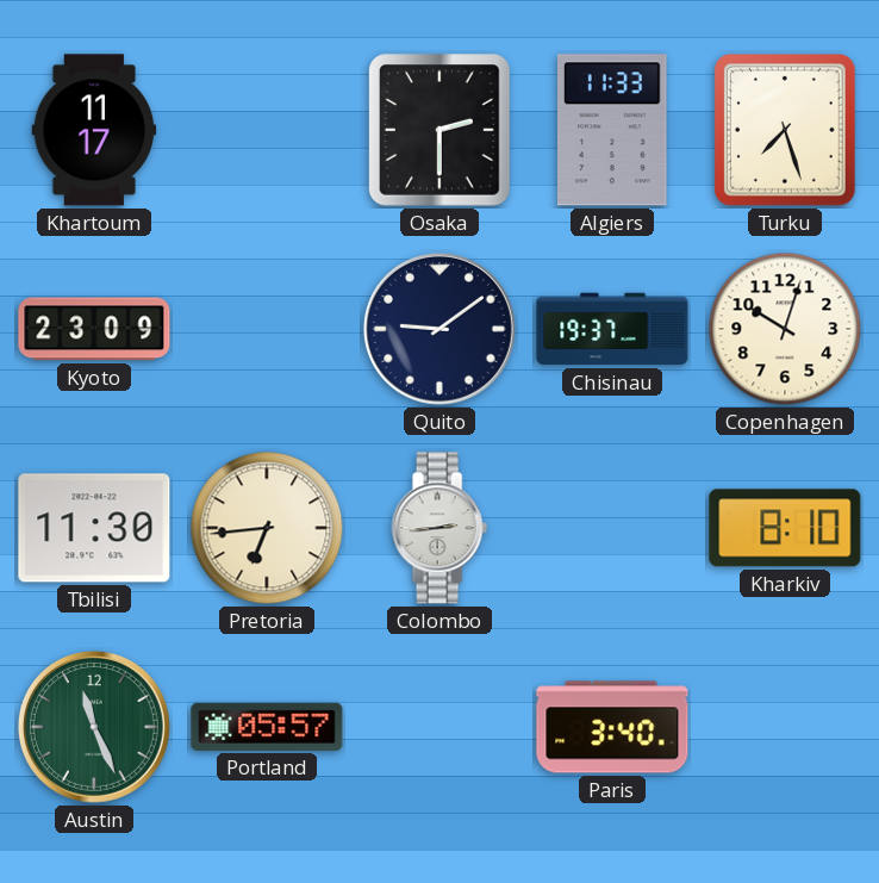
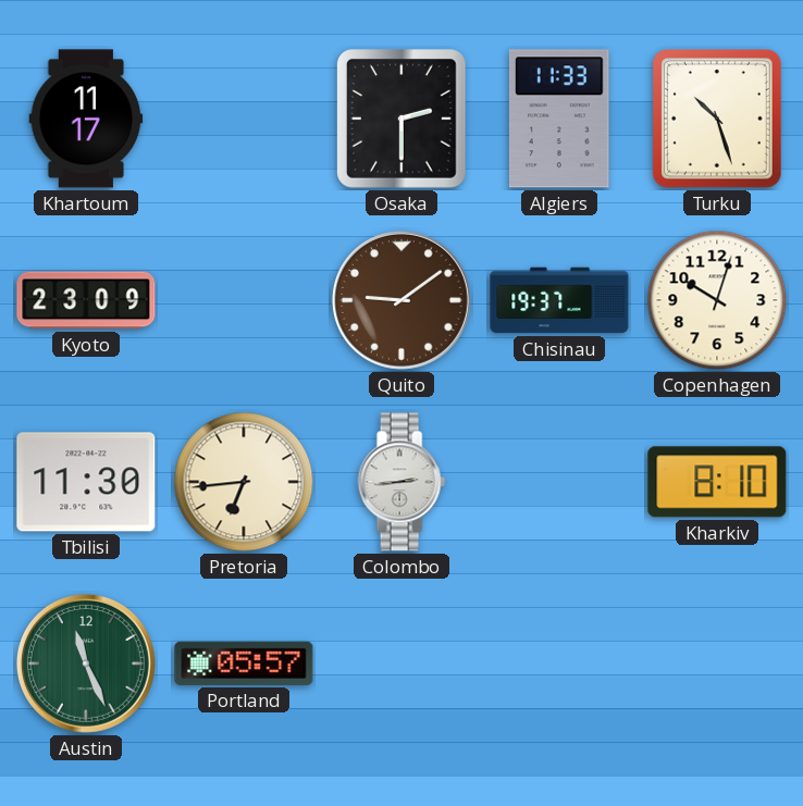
Turku: 7:27 -> 10:27 (718, 119)
Quito dial: navy -> brown (401, 300)
Paris: 3:40 -> none (612, 727)
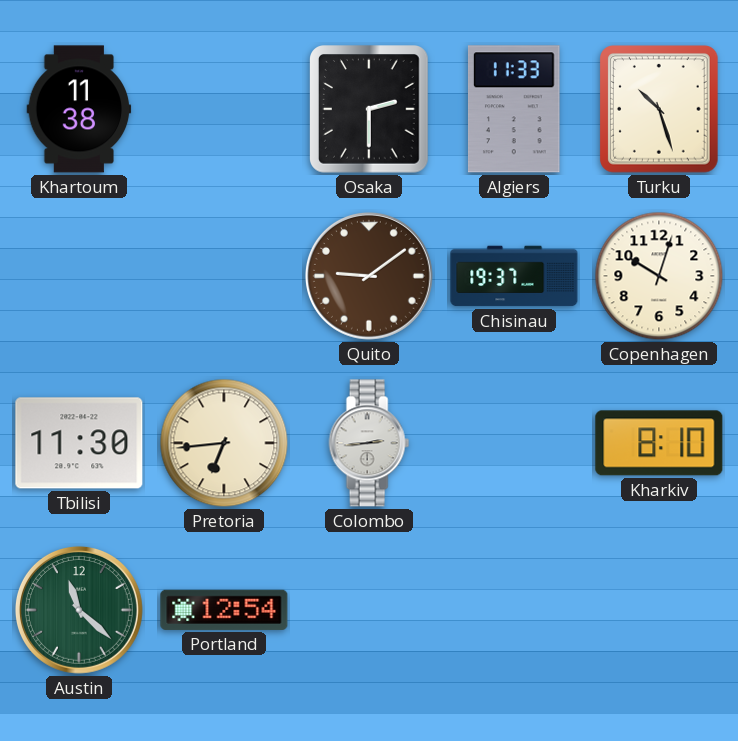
Khartoum: 11:17 -> 11:38 (79, 109)
Kyoto: 23:09 -> none (86, 300)
Austin: 11:26 -> 11:22 (79, 610)
Portland: 05:57 -> 12:54 (224, 610)
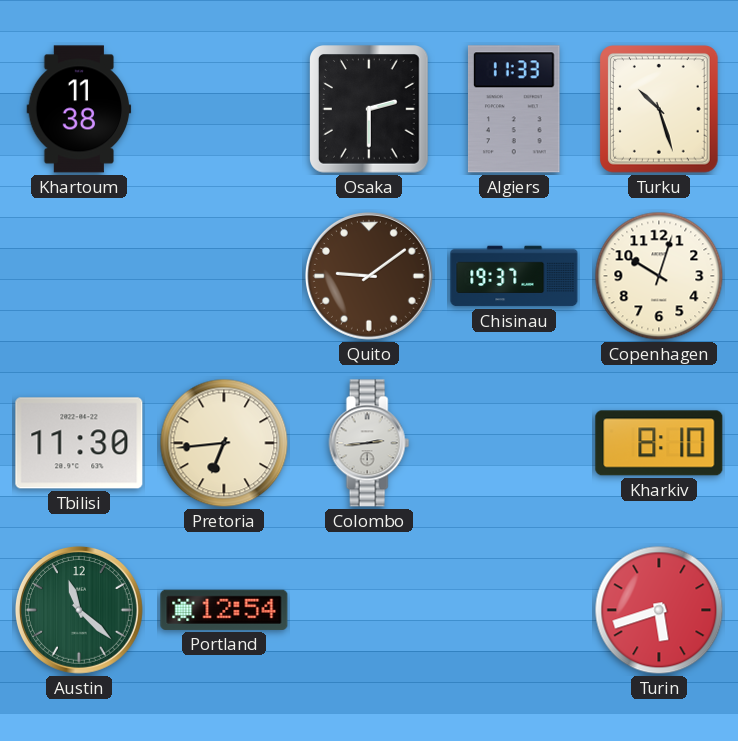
Turin: none -> 5:42 (659, 610)
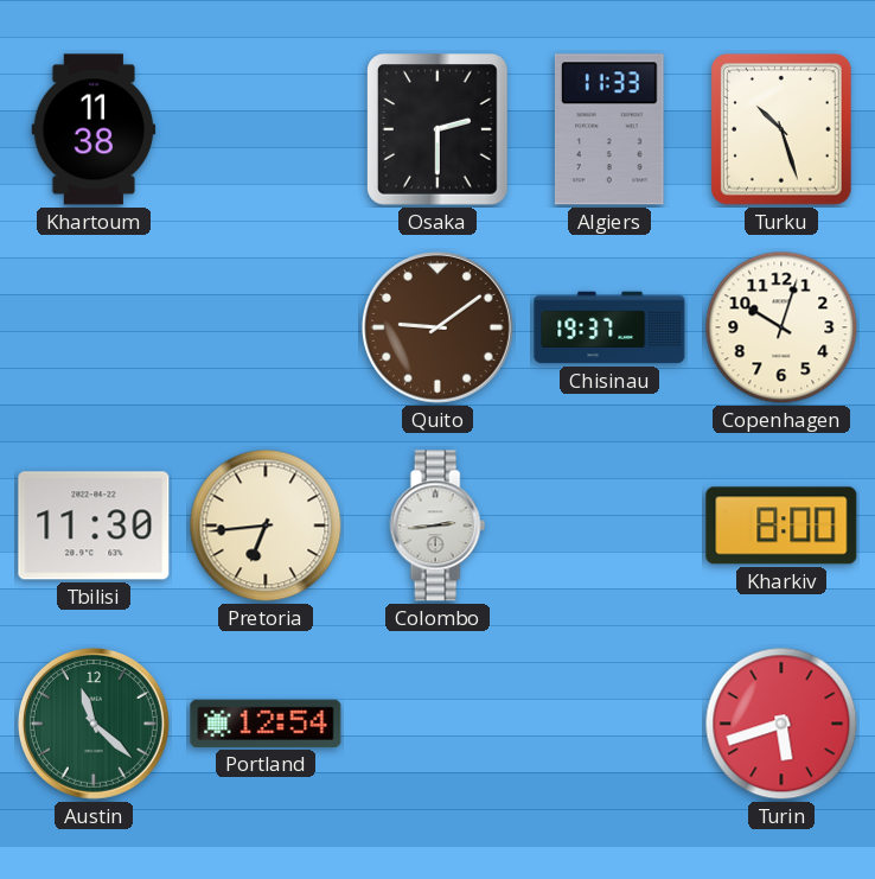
Kharkiv: 8:10 -> 8:00 (781, 526)
